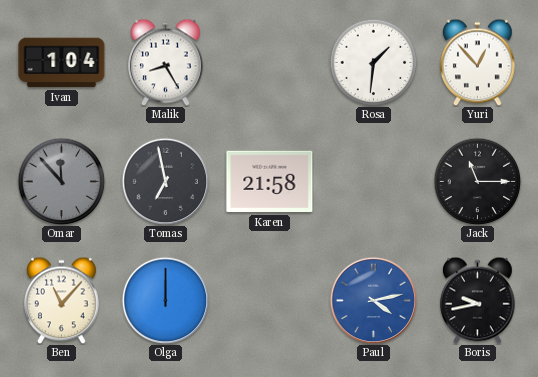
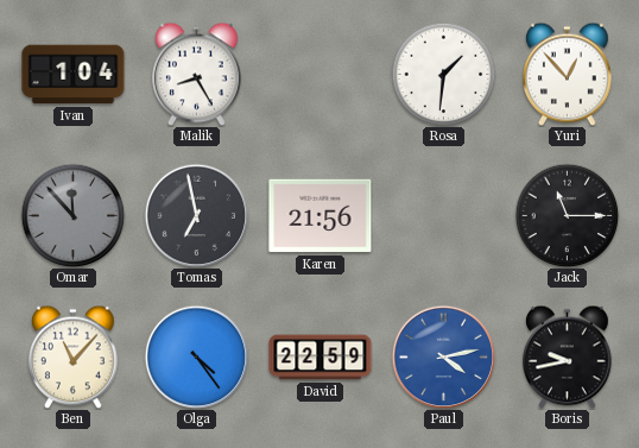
Karen: 21:58 -> 21:56 (321, 216)
Olga: 12:00 -> 4:24 (196, 356)
David: none -> 22:59 (321, 358)
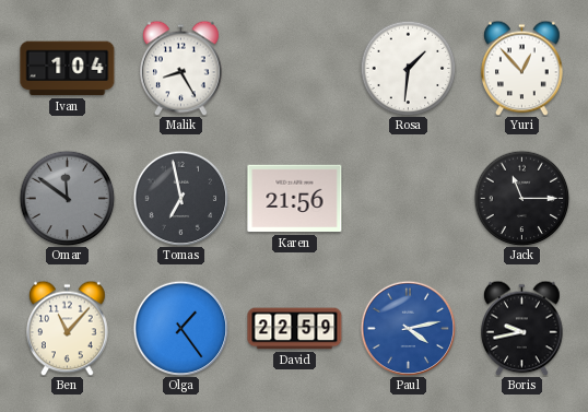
Omar: 11:53 -> 11:51 (67, 198)
Olga: 4:24 -> 1:24 (180, 328)
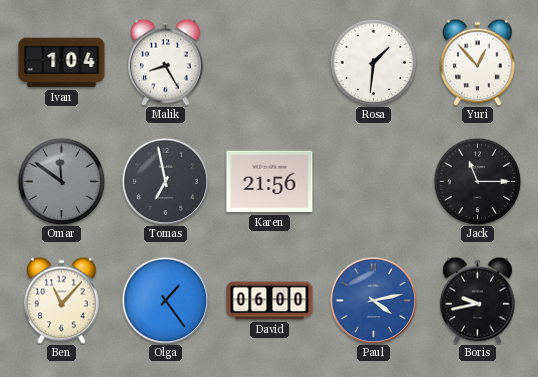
David: 22:59 -> 06:00 (270, 301)
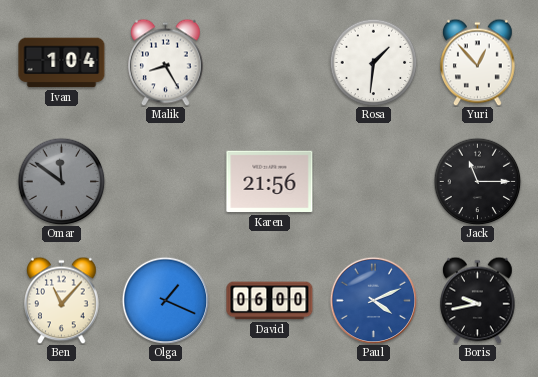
Tomas: 6:58 -> none (165, 181)
Olga: 1:24 -> 1:19 (165, 300)
Paul: 4:13 -> 4:11 (373, 300)
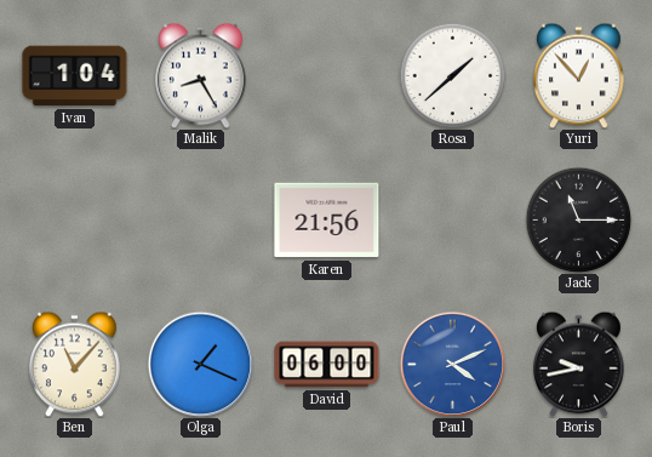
Rosa: 1:31 -> 1:38 (452, 75)
Omar: 11:51 -> none (61, 181)
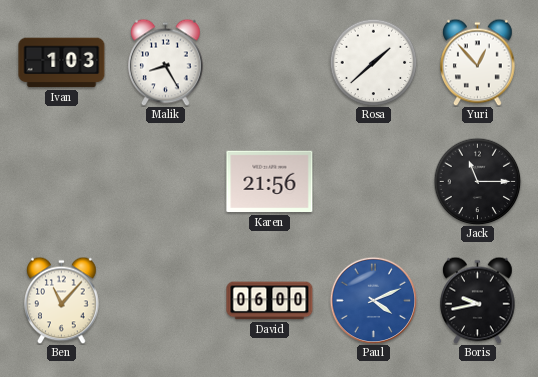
Ivan: 1:04 -> 1:03 (62, 63)
Olga: 1:19 -> none (200, 364)
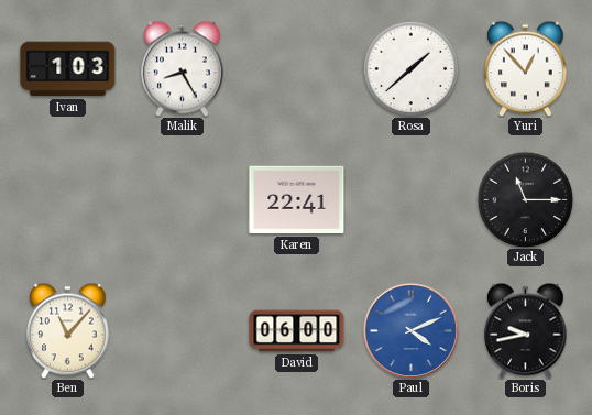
Karen: 21:56 -> 22:41 (297, 200)
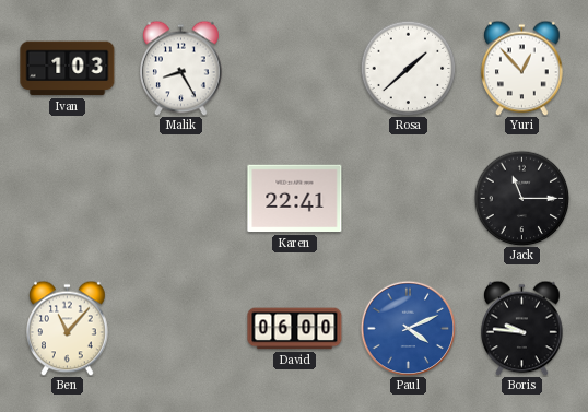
Boris: 9:43 -> 9:46 (522, 328)
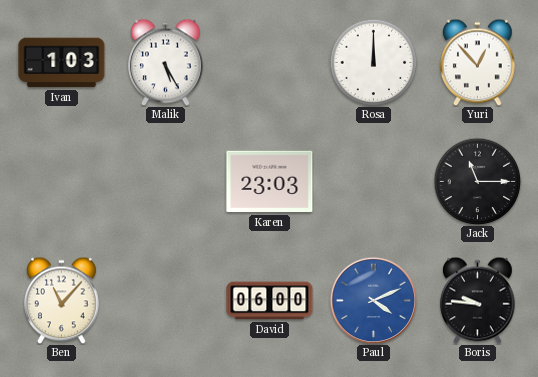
Malik: 8:25 -> 5:25 (166, 62)
Rosa: 1:38 -> 12:00 (373, 62)
Karen: 22:41 -> 23:03 (270, 182)
